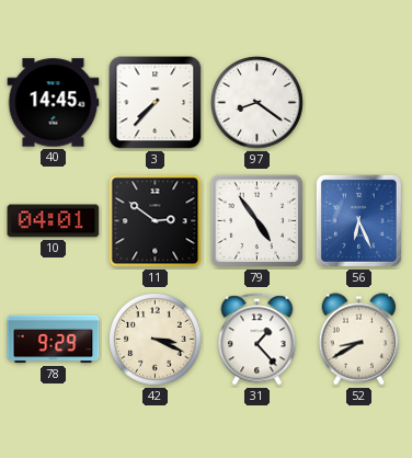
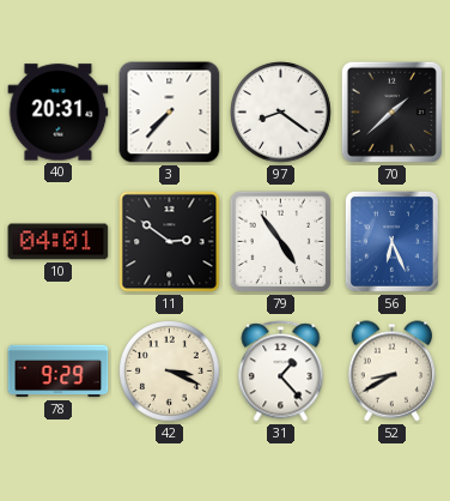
40: 14:45 -> 20:31 (59, 113)
70: none -> 1:38 (391, 111)
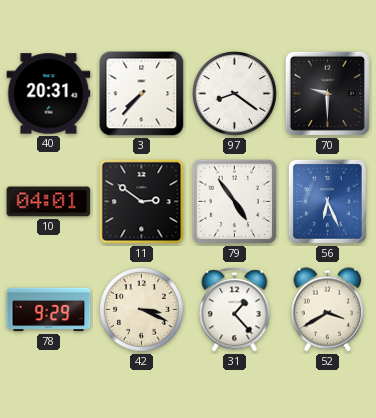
70: 1:38 -> 9:30 (327, 93)
52: 8:40 -> 3:40 (328, 310)
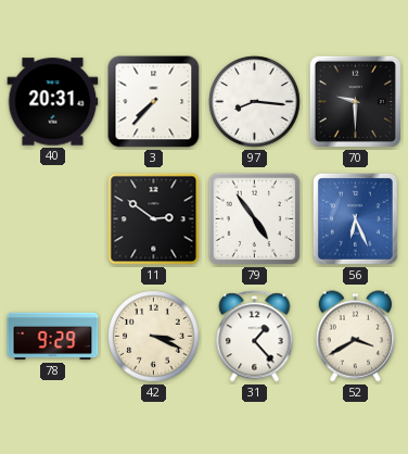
97: 8:21 -> 8:16 (255, 102)
10: 04:01 -> none (49, 202)
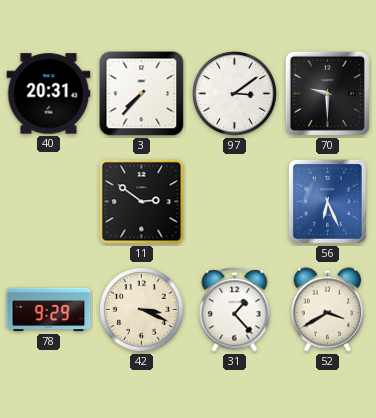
97: 8:16 -> 3:09 (235, 94)
79: 4:54 -> none (255, 219)
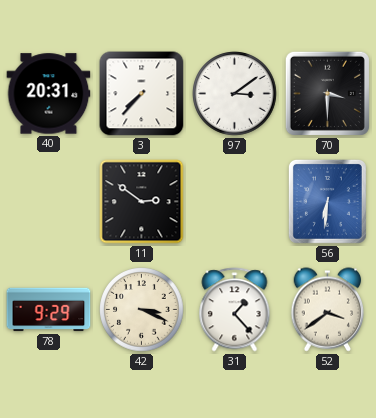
70: 9:30 -> 3:30 (327, 93)
56: 6:26 -> 6:31 (327, 201)
52: 3:40 -> 3:39 (328, 310)
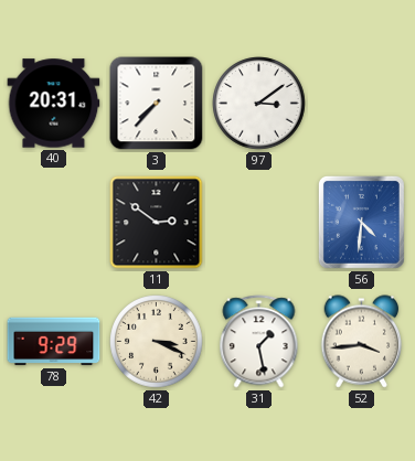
70: 3:30 -> none (327, 93)
56: 6:31 -> 4:31 (361, 222)
31: 1:23 -> 1:28 (259, 342)
52: 3:39 -> 3:44 (362, 342)
